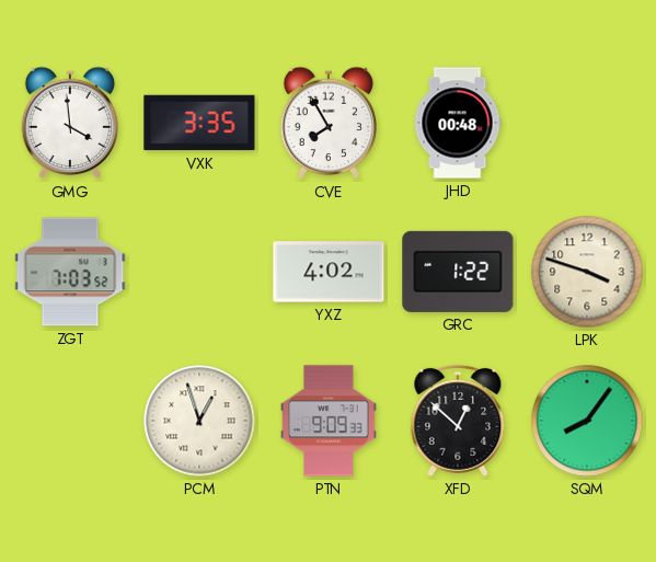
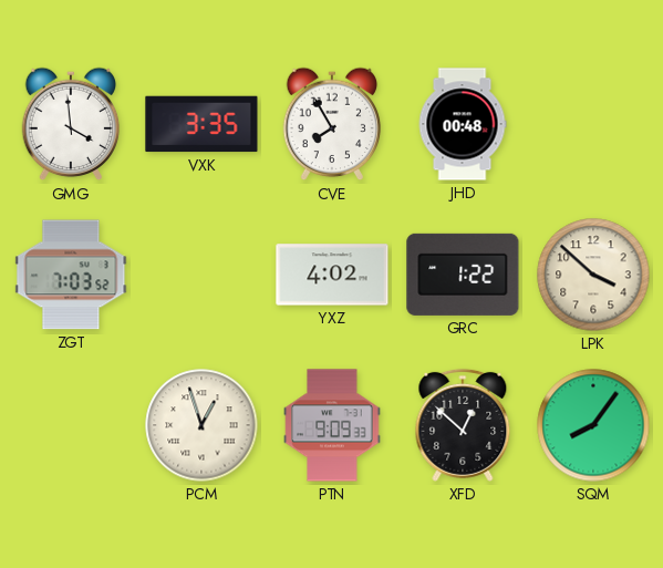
LPK: 3:48 -> 3:52 (593, 275)
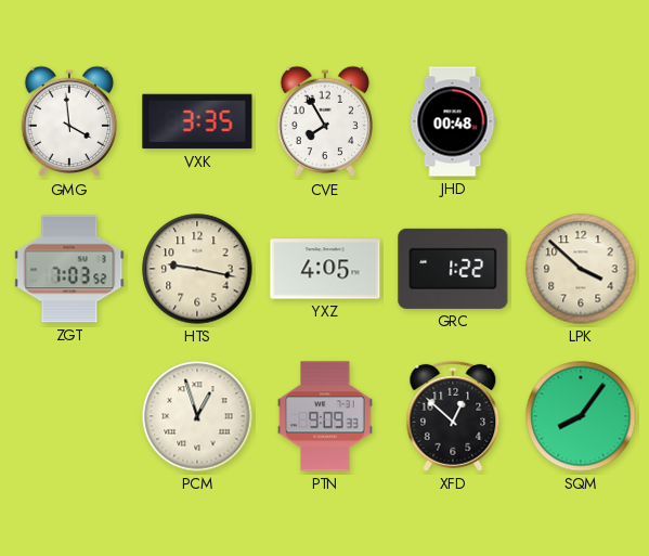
HTS: none -> 9:17 (197, 269)
YXZ: 4:02 -> 4:05 (325, 269)
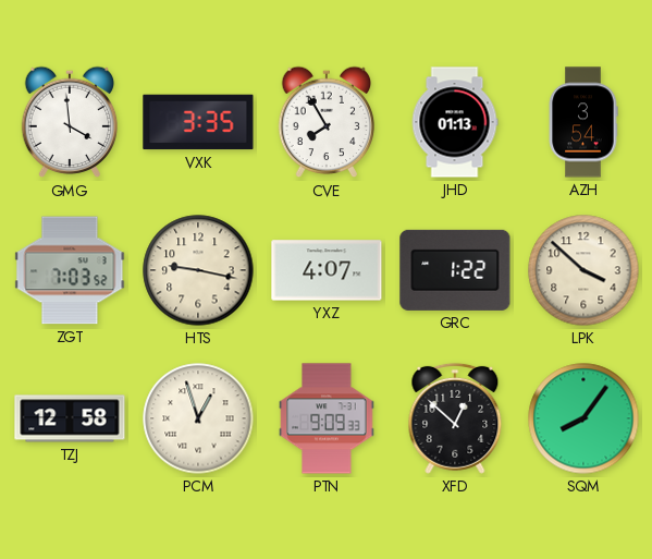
JHD: 00:48 -> 01:13 (455, 122)
AZH: none -> 3:54 (583, 122)
YXZ: 4:05 -> 4:07 (327, 270)
TZJ: none -> 12:58 (70, 418)
